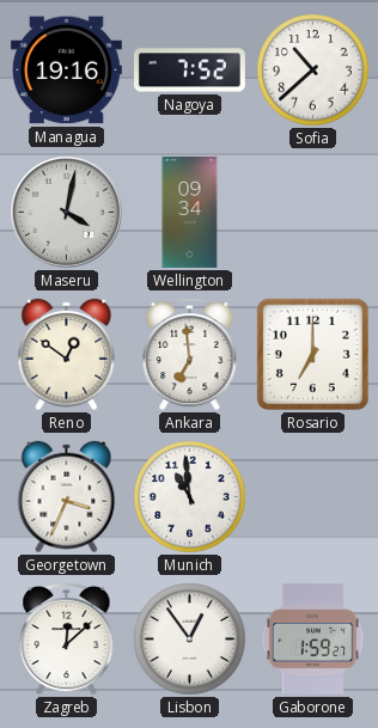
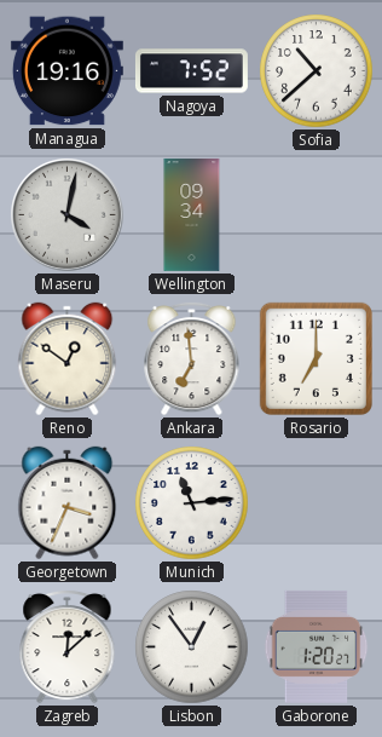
Munich: 10:59 -> 11:14 (192, 503)
Gaborone: 1:59 -> 1:20 (317, 646)
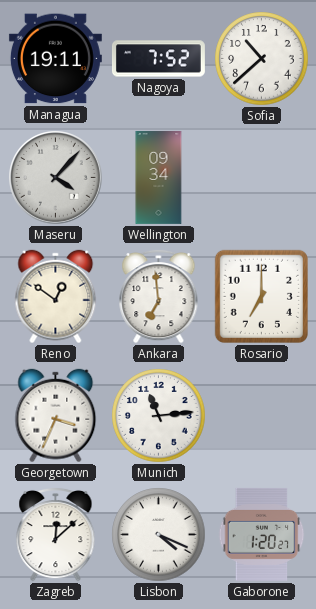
Managua: 19:16 -> 19:11 (55, 59)
Maseru: 4:02 -> 4:07 (56, 178)
Lisbon: 12:54 -> 4:19 (159, 535)
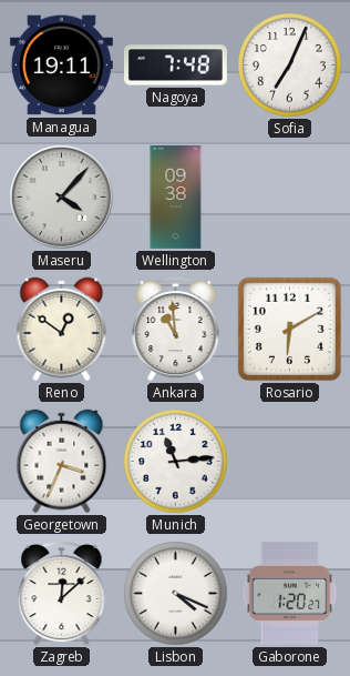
Nagoya: 7:52 -> 7:48 (175, 65)
Sofia: 10:38 -> 7:04 (290, 65)
Wellington: 09:34 -> 09:38 (176, 196)
Ankara: 6:59 -> 10:59 (176, 329)
Rosario: 7:00 -> 6:10 (289, 329)
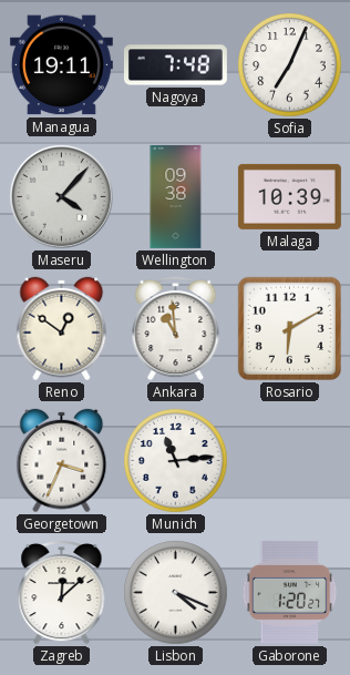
Malaga: none -> 10:39 (289, 196)
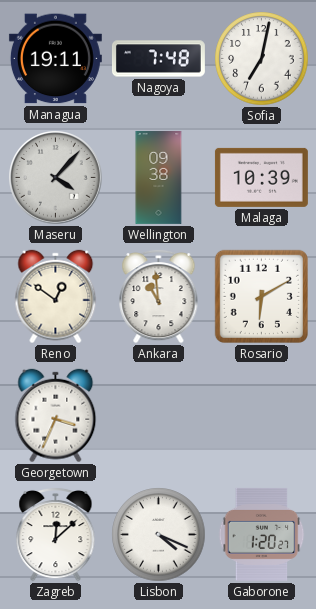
Sofia: 7:04 -> 7:02 (262, 59)
Munich: 11:14 -> none (176, 461)
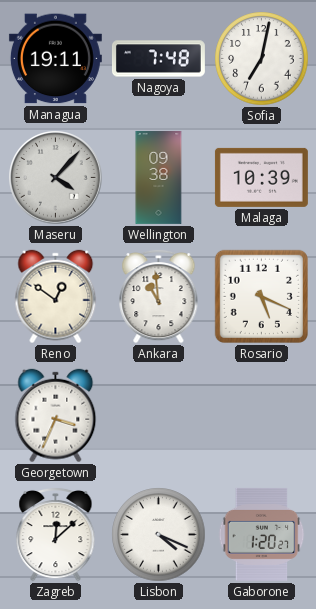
Rosario: 6:10 -> 5:19 (261, 296)
